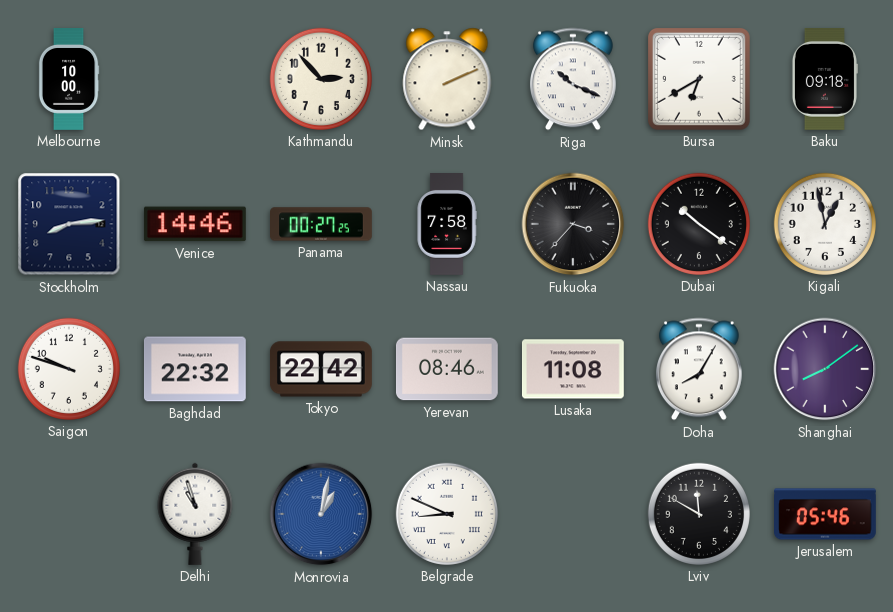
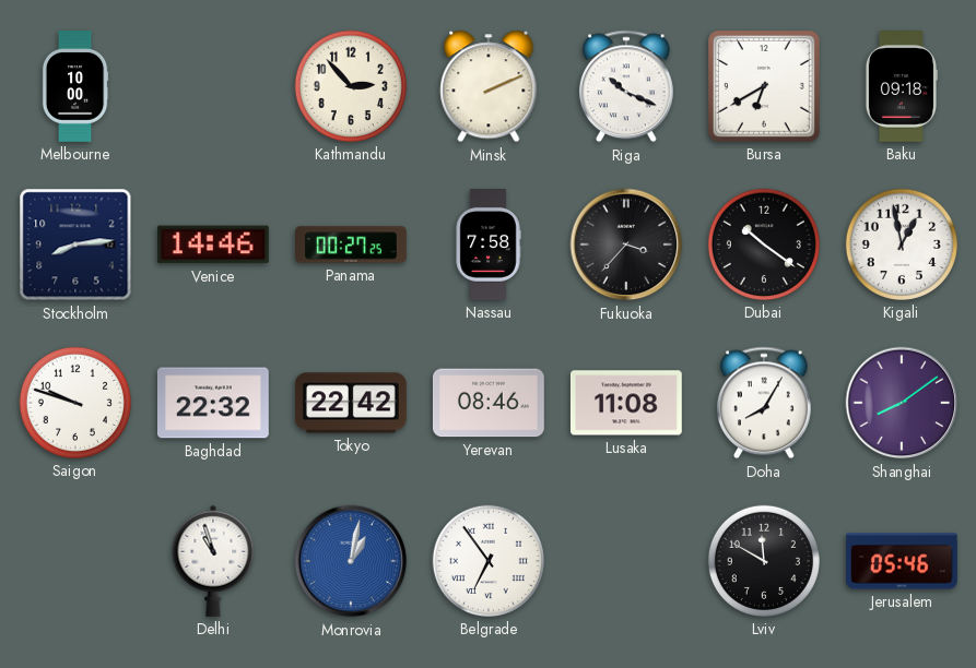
Belgrade: 8:49 -> 6:54 (489, 561)
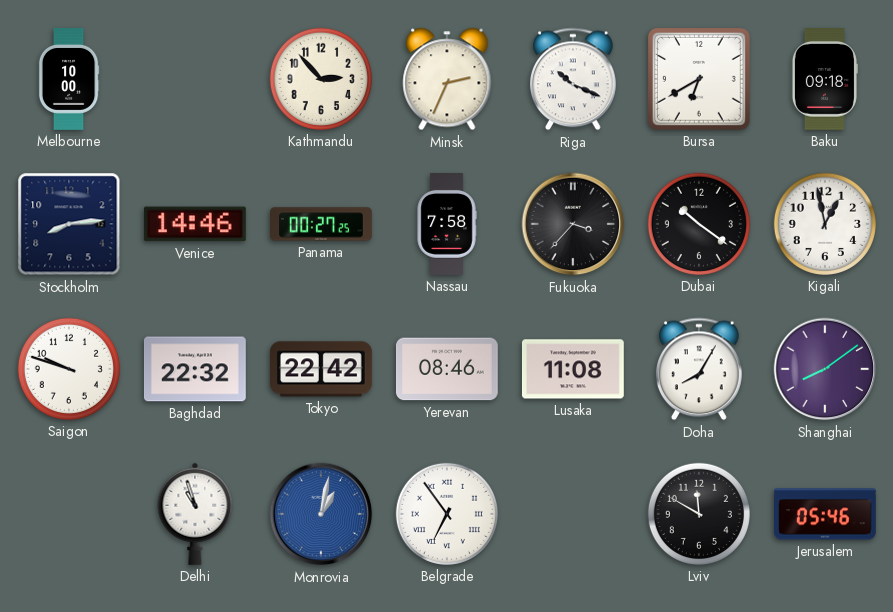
Minsk: 2:11 -> 2:34 (447, 79)
